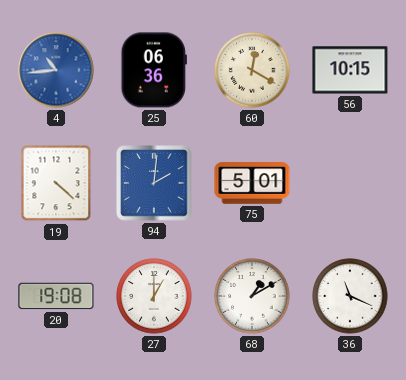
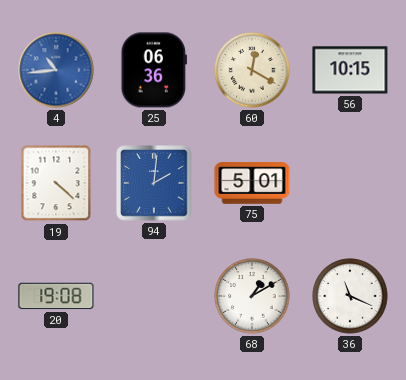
27: 1:00 -> none (154, 296)
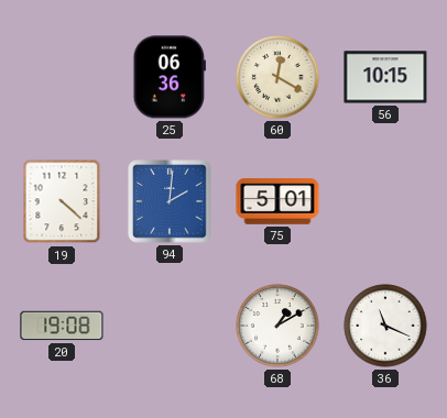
4: 10:44 -> none (56, 70)
